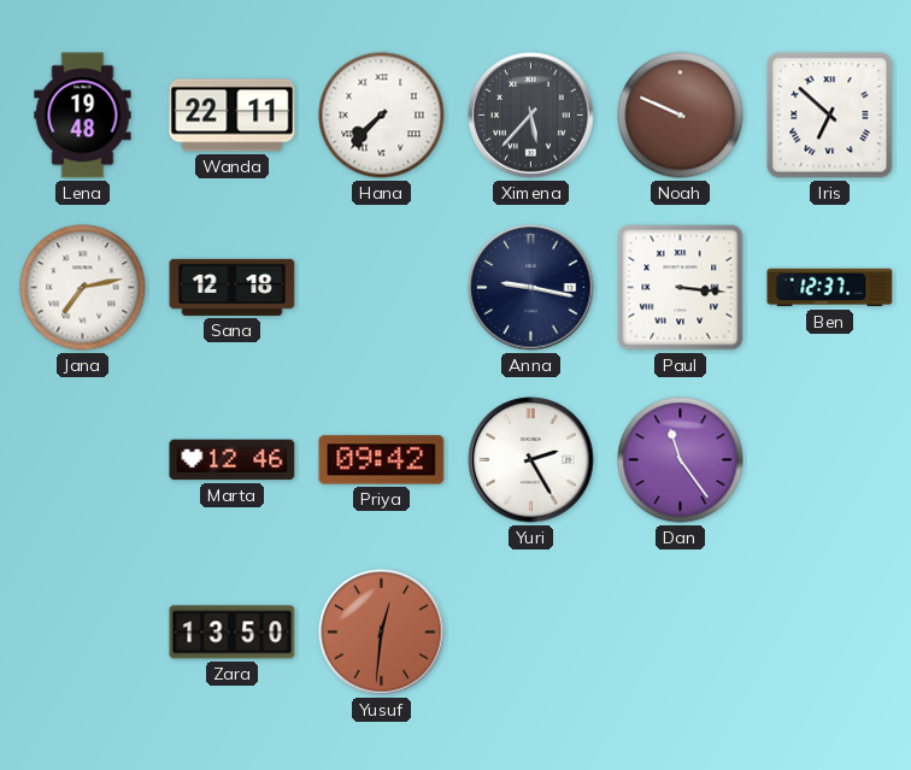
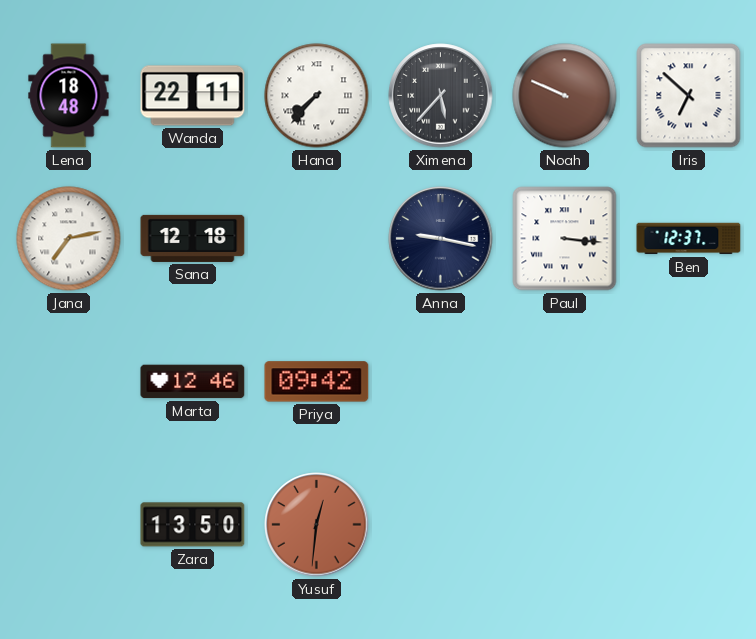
Lena: 19:48 -> 18:48 (69, 96)
Yuri: 2:25 -> none (531, 460)
Dan: 11:24 -> none (681, 460)
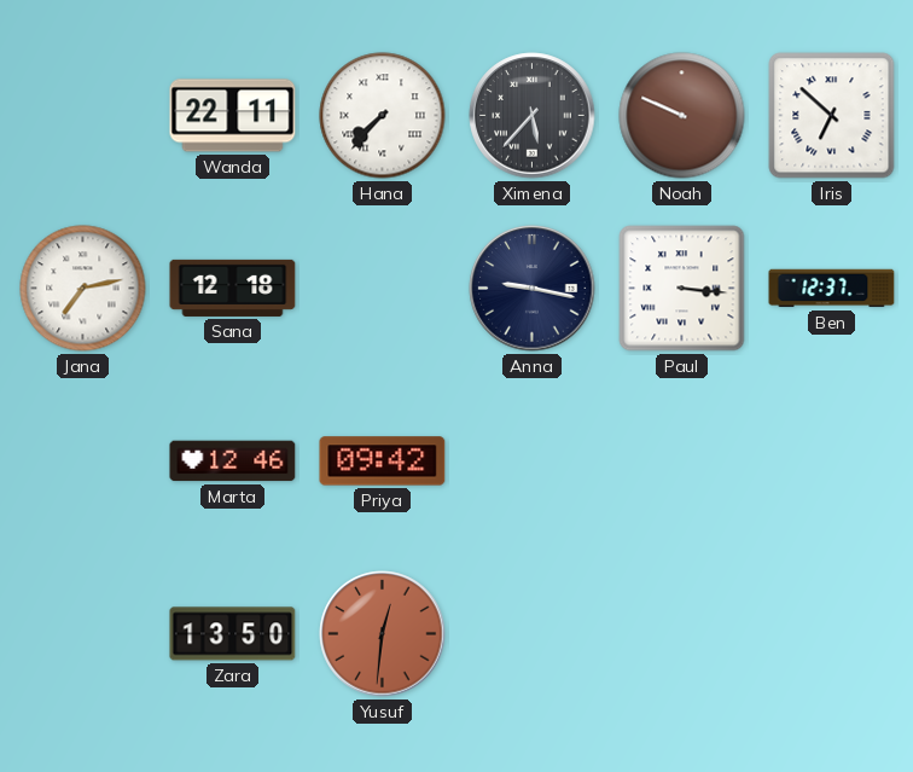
Lena: 18:48 -> none (69, 96)
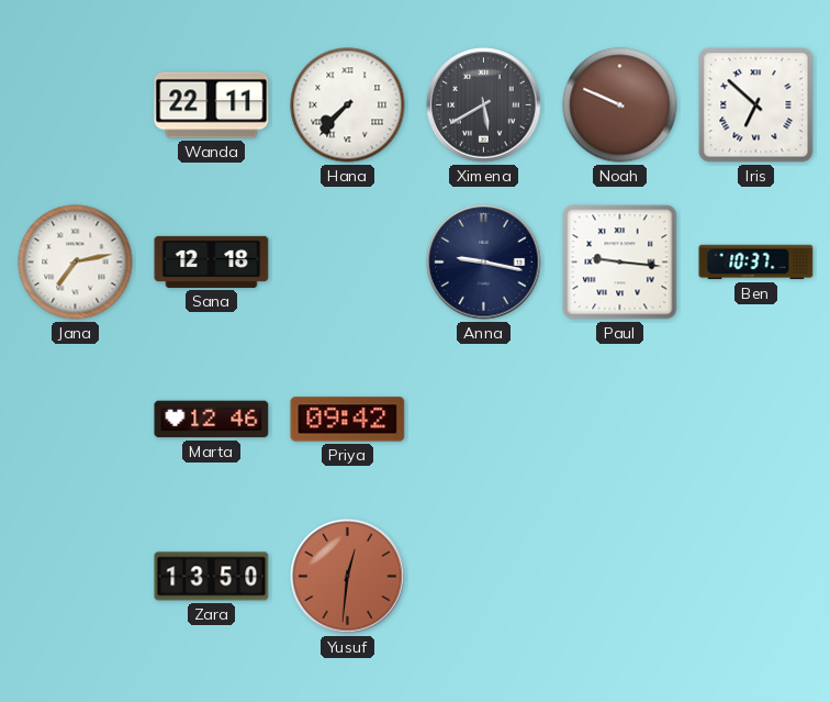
Ximena: 5:37 -> 5:40 (484, 105)
Paul: 3:16 -> 9:16 (620, 263)
Ben: 12:37 -> 10:37 (756, 263)
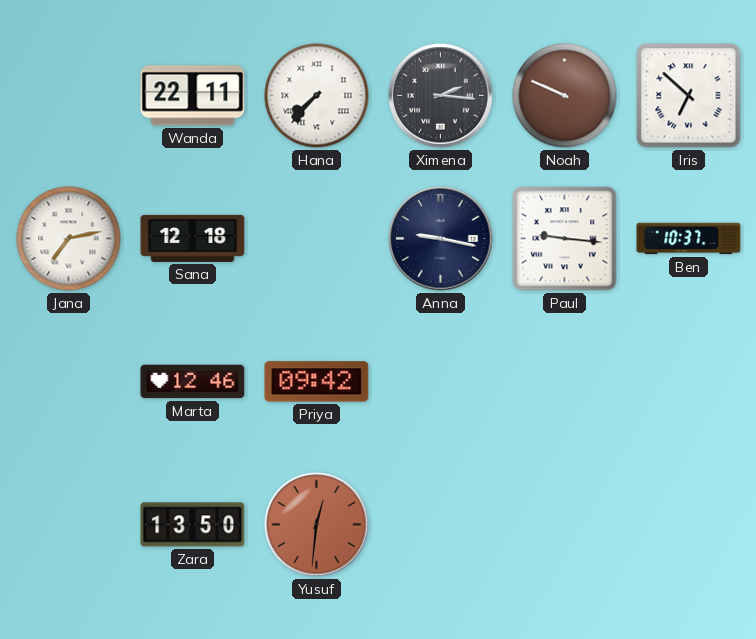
Ximena: 5:40 -> 2:16 (441, 96)
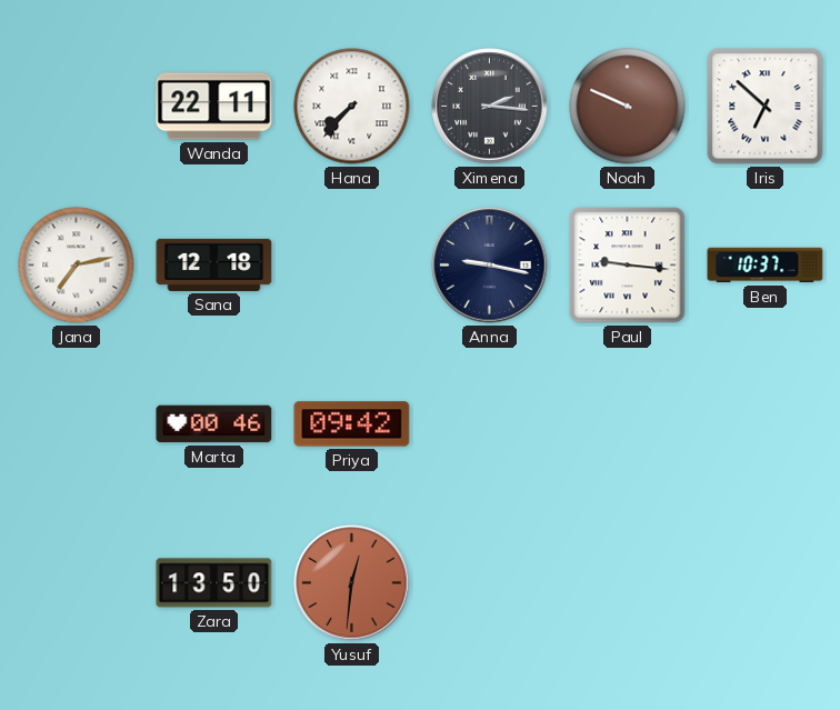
Marta: 12:46 -> 00:46 (214, 424)
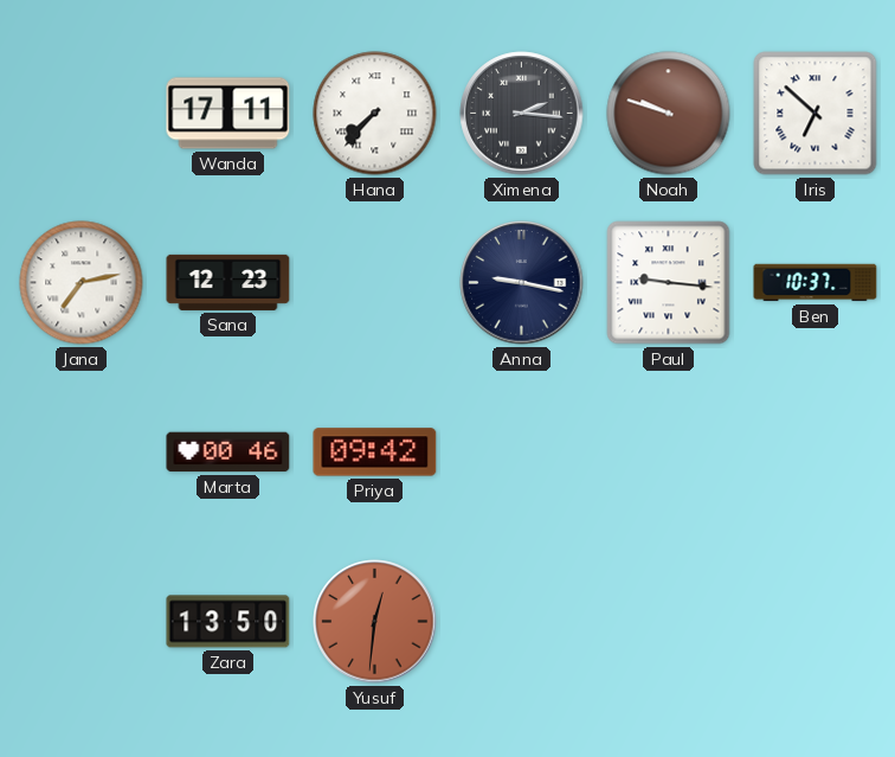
Wanda: 22:11 -> 17:11 (228, 114)
Noah: 9:49 -> 9:48 (669, 114)
Sana: 12:18 -> 12:23 (228, 282)
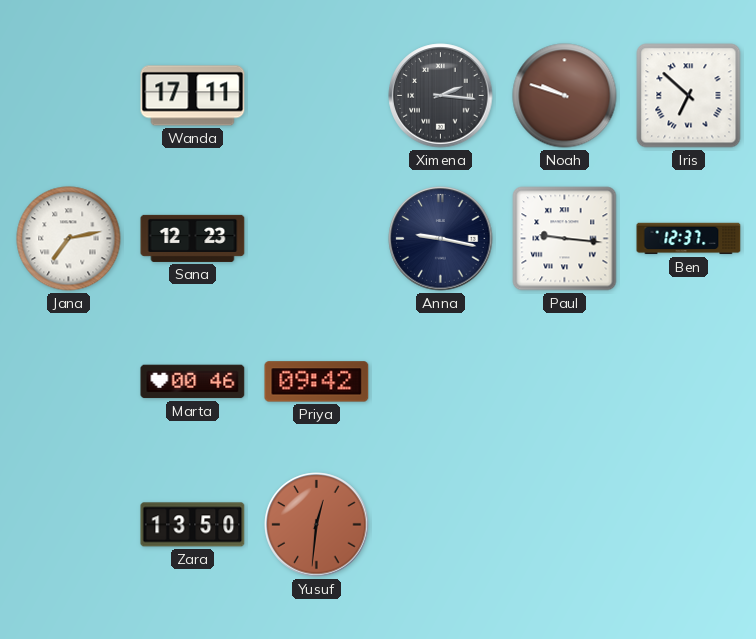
Hana: 7:37 -> none (375, 114)
Ben: 10:37 -> 12:37 (689, 239)
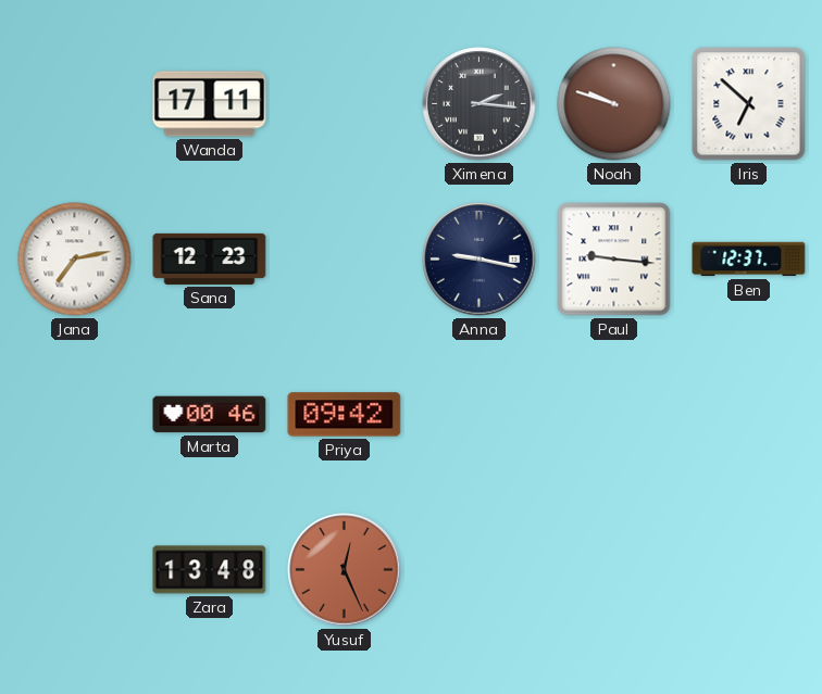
Zara: 13:50 -> 13:48 (210, 570)
Yusuf: 12:31 -> 12:26 (345, 570)
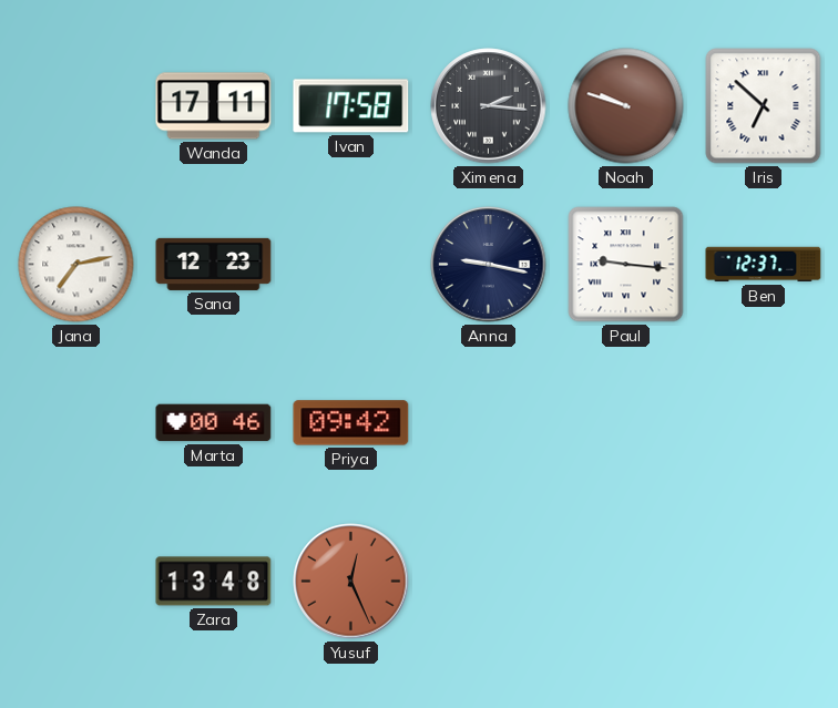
Ivan: none -> 17:58 (351, 106)
